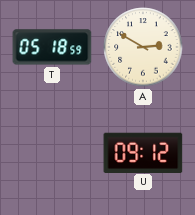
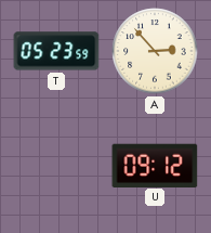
T: 05:18 -> 05:23 (56, 51)
A: 2:50 -> 2:53 (155, 51)
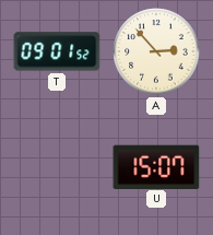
T: 05:23 -> 09:01 (57, 51)
U: 09:12 -> 15:07 (156, 166)
